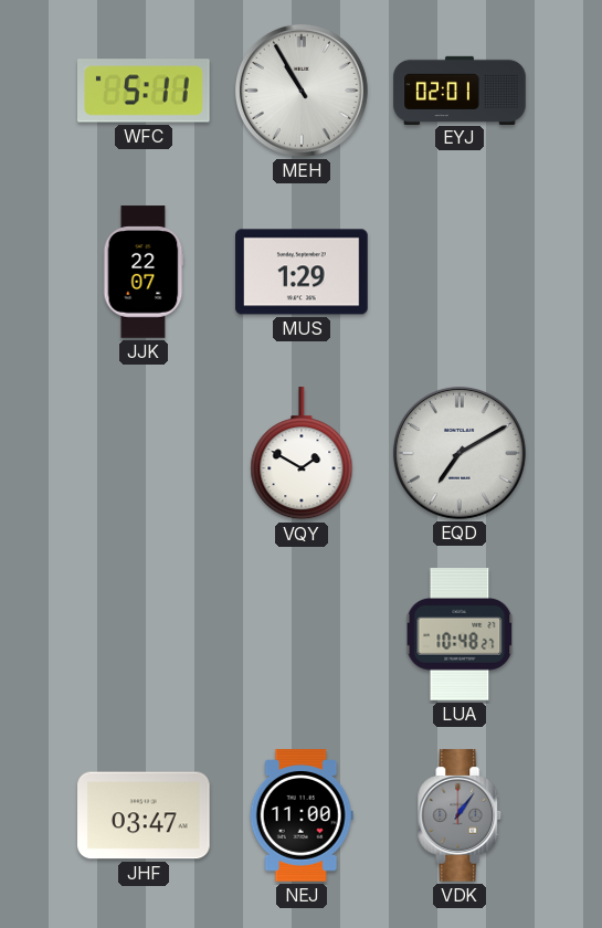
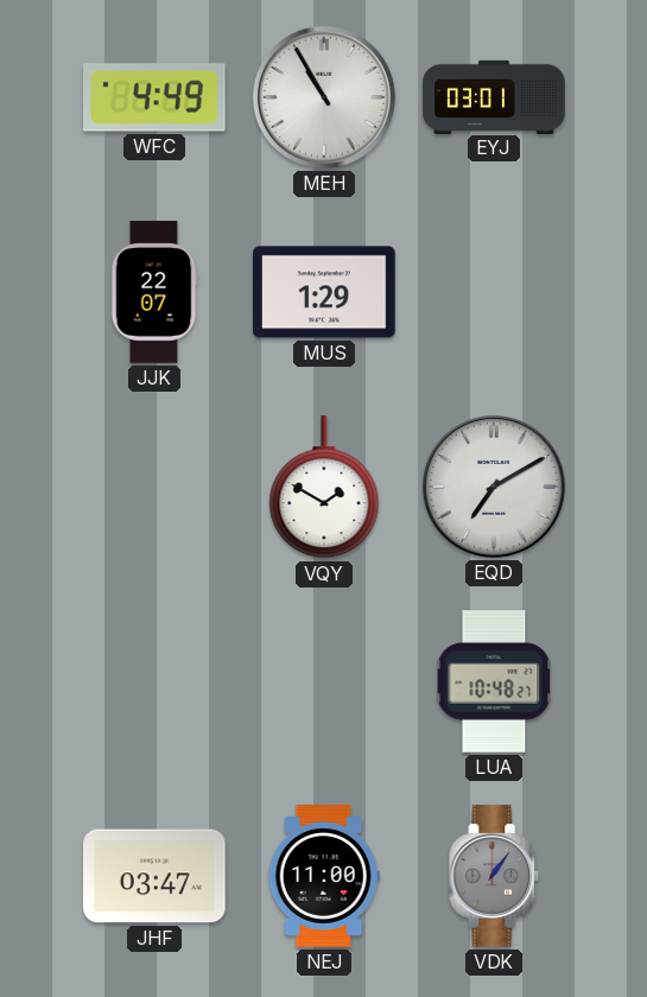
WFC: 5:11 -> 4:49 (156, 97)
EYJ: 02:01 -> 03:01 (494, 96)
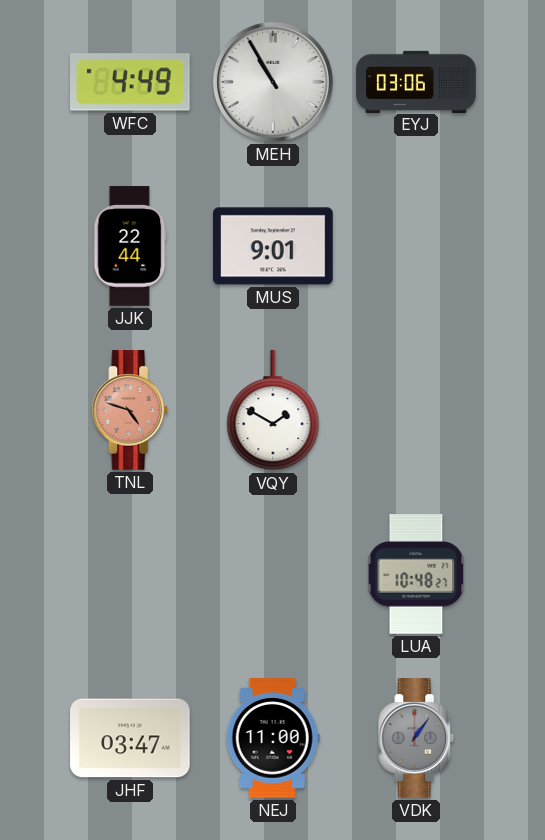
EYJ: 03:01 -> 03:06 (416, 81)
JJK: 22:07 -> 22:44 (130, 246)
MUS: 1:29 -> 9:01 (273, 246)
TNL: none -> 4:48 (130, 410)
EQD: 7:10 -> none (494, 487)
